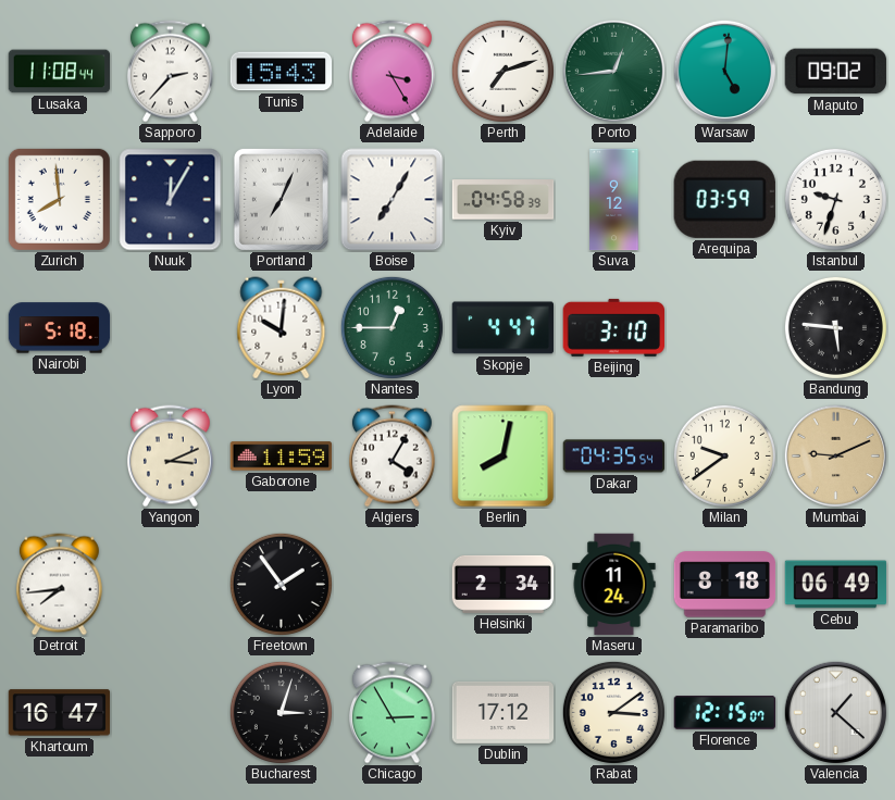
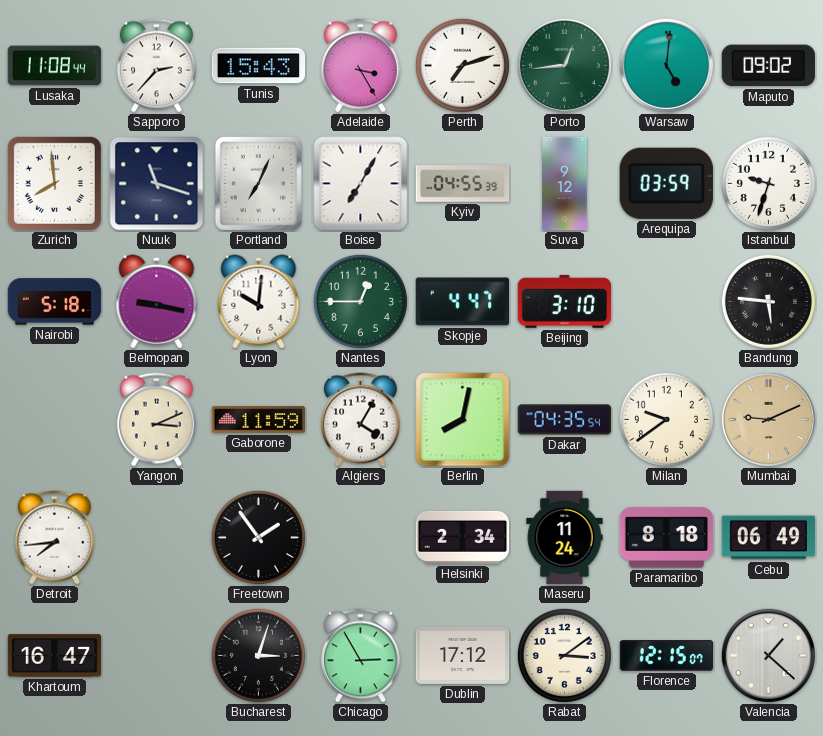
Nuuk: 12:05 -> 11:18 (157, 184)
Kyiv: 04:58 -> 04:55 (463, 184)
Belmopan: none -> 9:17 (157, 302)
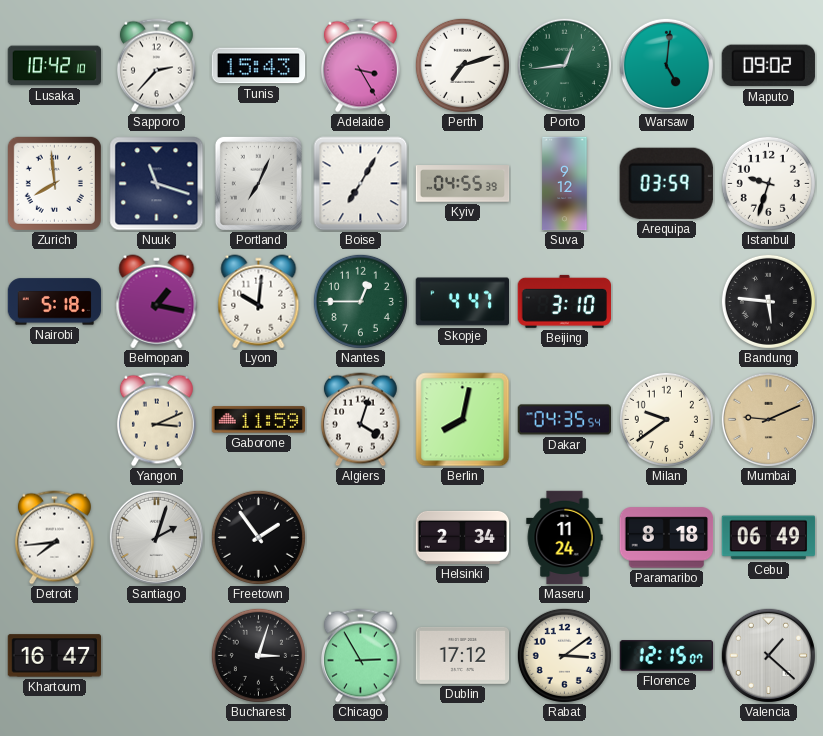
Lusaka: 11:08 -> 10:42 (55, 66)
Belmopan: 9:17 -> 1:17 (157, 302)
Algiers: 4:05 -> 4:03 (360, 420)
Santiago: none -> 2:03 (156, 537)
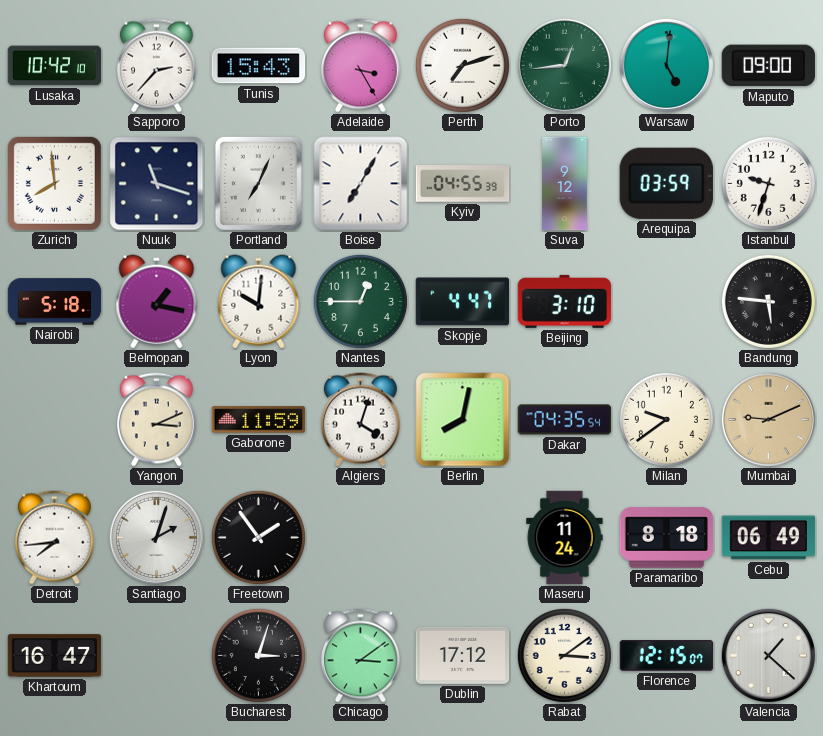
Maputo: 09:02 -> 09:00 (768, 66)
Helsinki: 2:34 -> none (463, 537)
Chicago: 2:55 -> 3:09 (360, 656)
